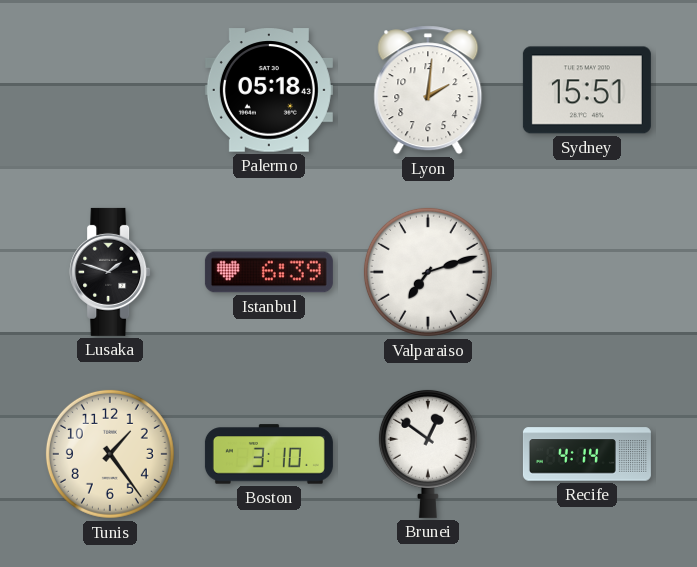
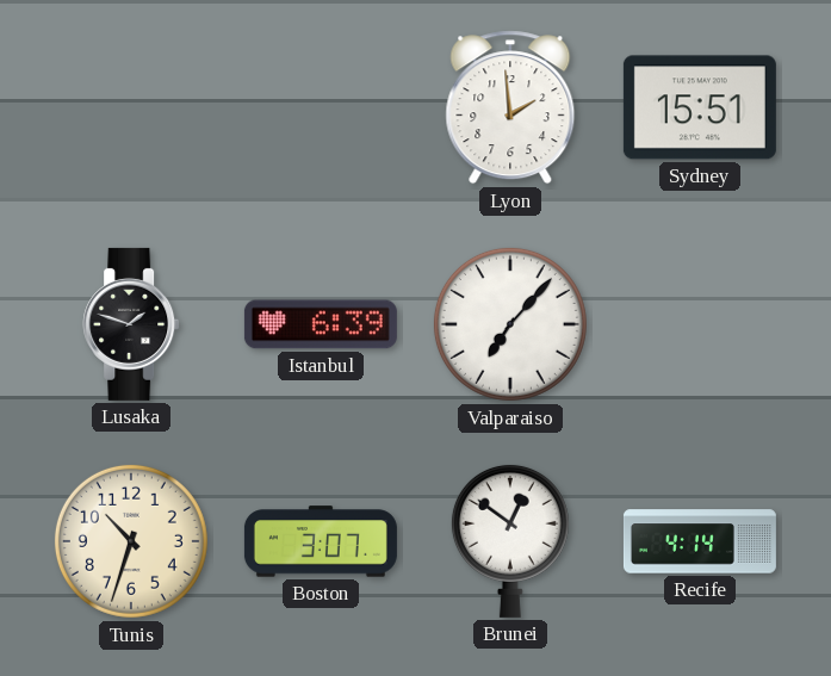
Palermo: 05:18 -> none (269, 90)
Lyon: 2:01 -> 1:59 (510, 107)
Valparaiso: 7:12 -> 7:07 (510, 324)
Tunis: 1:24 -> 10:33 (131, 541)
Boston: 3:10 -> 3:07 (321, 541)
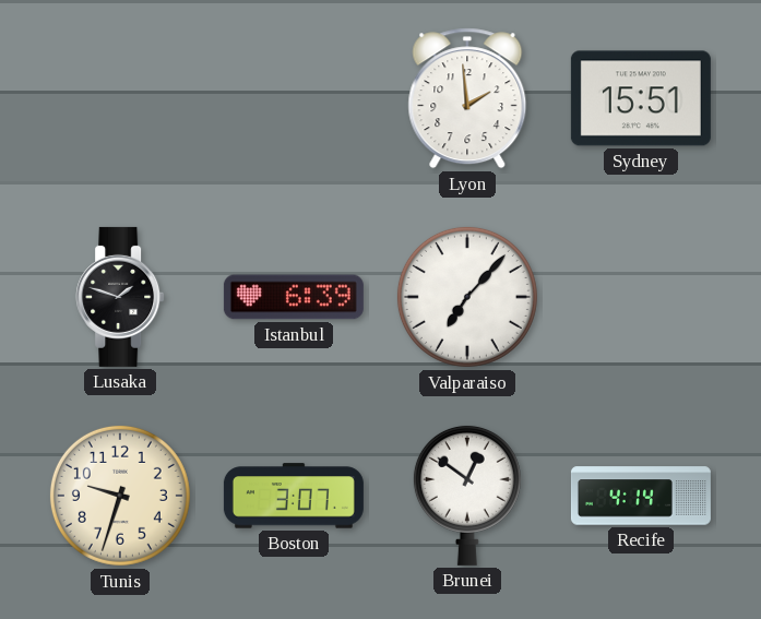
Tunis: 10:33 -> 9:33 (120, 496)
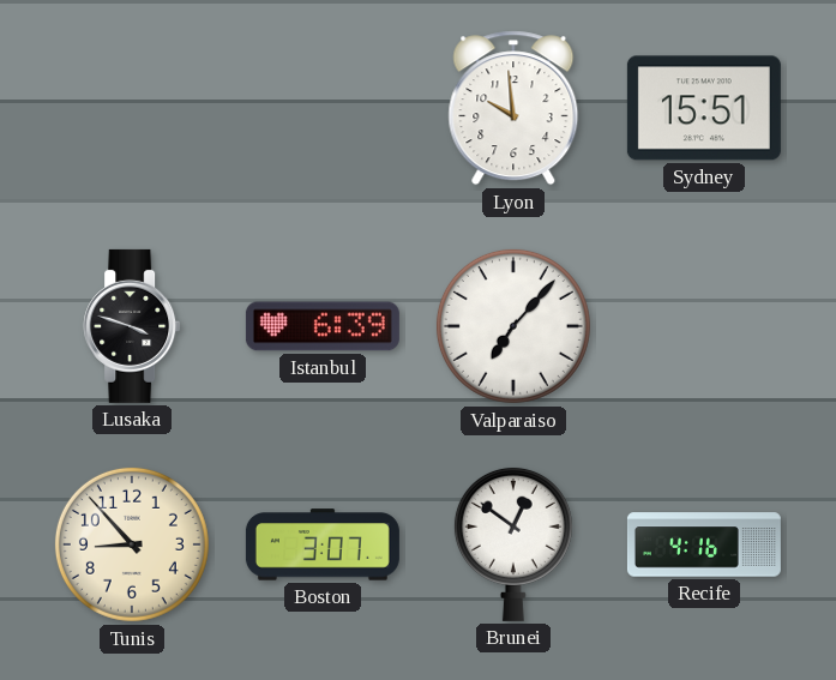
Lyon: 1:59 -> 9:59 (513, 108)
Lusaka: 1:48 -> 3:48 (132, 326)
Tunis: 9:33 -> 8:53 (132, 544)
Recife: 4:14 -> 4:16 (704, 544)
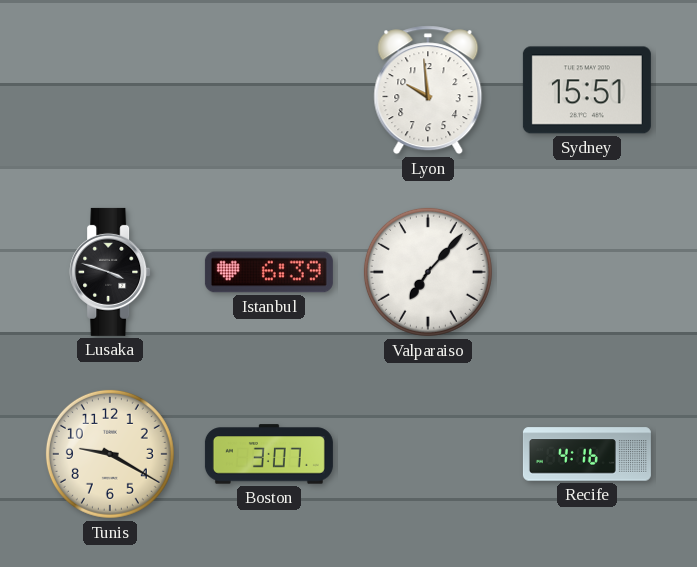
Tunis: 8:53 -> 9:20 (110, 454)
Brunei: 12:51 -> none (513, 543)
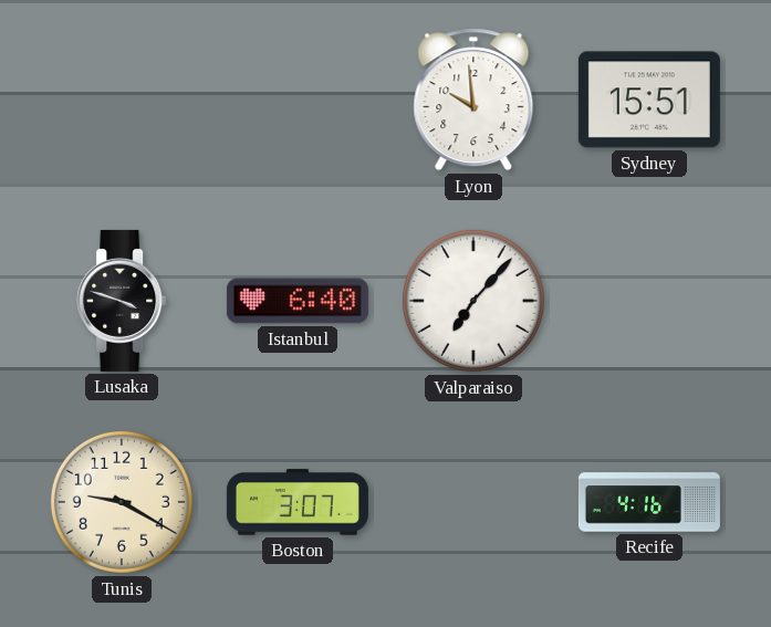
Istanbul: 6:39 -> 6:40 (298, 301)
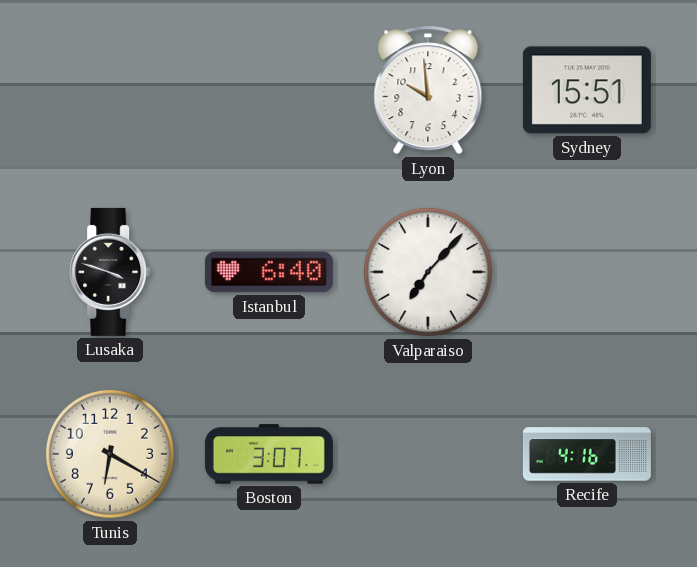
Tunis: 9:20 -> 6:20 (110, 454)
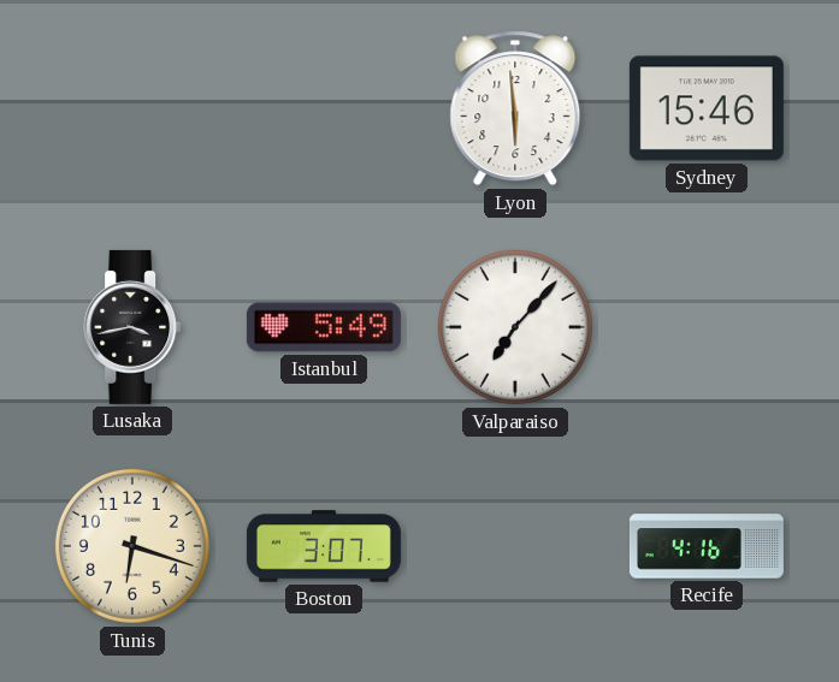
Lyon: 9:59 -> 5:59 (515, 108)
Sydney: 15:51 -> 15:46 (707, 108)
Lusaka: 3:48 -> 3:43 (132, 327)
Istanbul: 6:40 -> 5:49 (324, 327)
Tunis: 6:20 -> 6:18 (132, 546)
